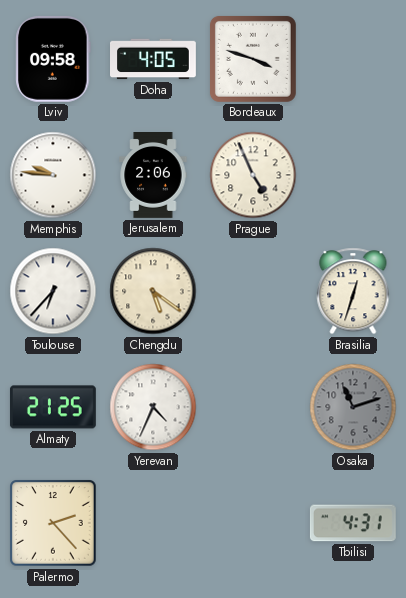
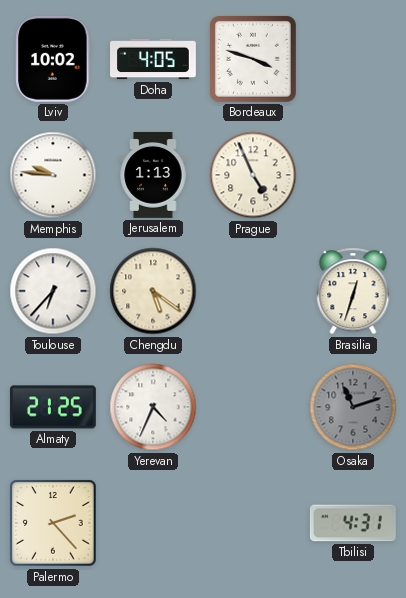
Lviv: 09:58 -> 10:02 (53, 59)
Jerusalem: 2:06 -> 1:13 (153, 176)
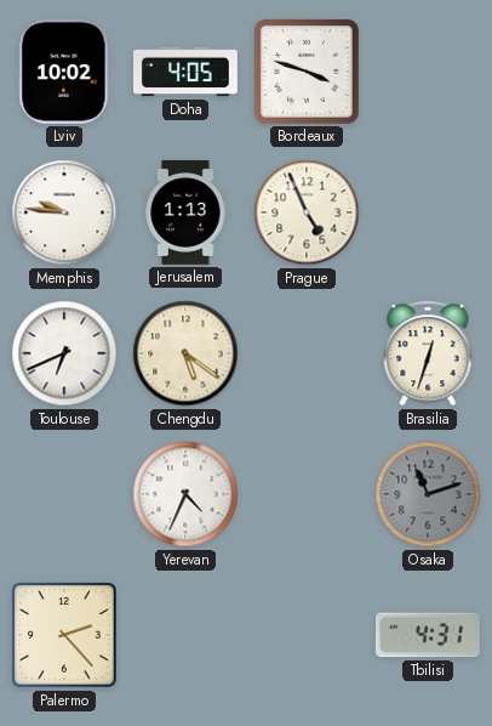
Toulouse: 6:37 -> 6:41 (64, 353)
Almaty: 21:25 -> none (53, 407)
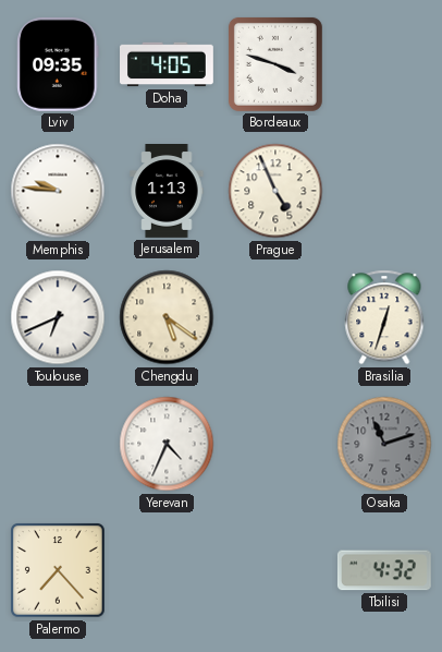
Lviv: 10:02 -> 09:35 (58, 64)
Palermo: 2:23 -> 7:23 (59, 571)
Tbilisi: 4:31 -> 4:32 (384, 570)
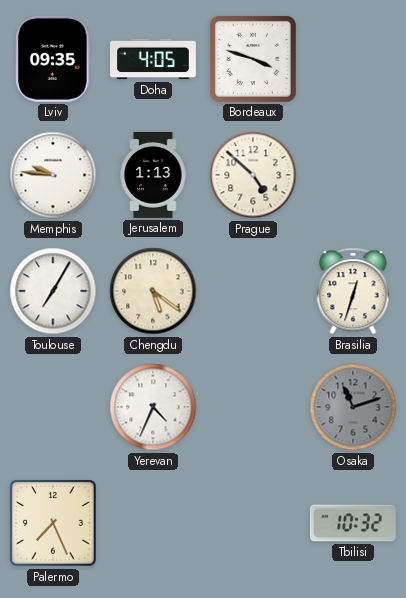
Prague: 4:56 -> 4:52 (253, 175)
Toulouse: 6:41 -> 7:05 (53, 291)
Palermo: 7:23 -> 7:26 (54, 524)
Tbilisi: 4:32 -> 10:32 (353, 523)
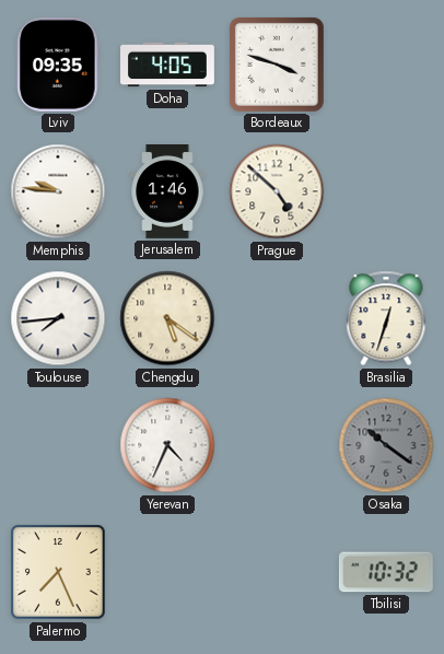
Jerusalem: 1:13 -> 1:46 (167, 192)
Toulouse: 7:05 -> 7:44 (58, 318)
Osaka: 11:12 -> 10:21 (386, 445)
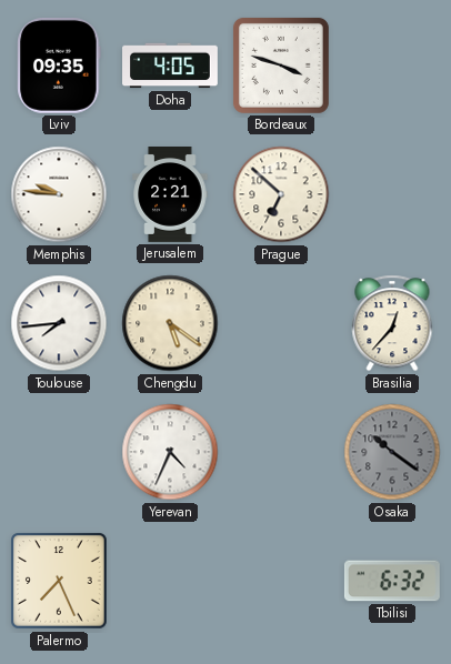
Jerusalem: 1:46 -> 2:21 (170, 195)
Prague: 4:52 -> 6:52 (281, 194)
Brasilia: 12:33 -> 12:37 (392, 323)
Tbilisi: 10:32 -> 6:32 (392, 581)
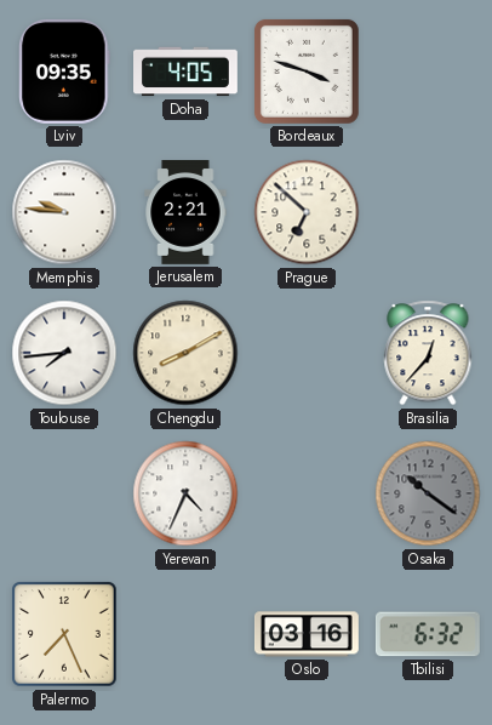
Chengdu: 5:21 -> 8:10 (185, 353)
Oslo: none -> 03:16 (307, 634)
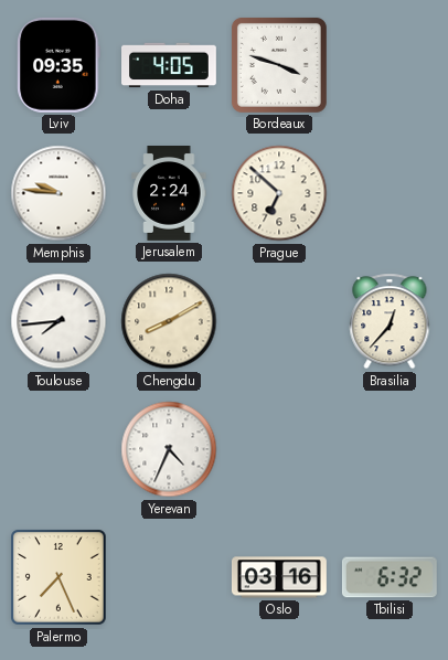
Jerusalem: 2:21 -> 2:24 (169, 194)
Osaka: 10:21 -> none (428, 493)
